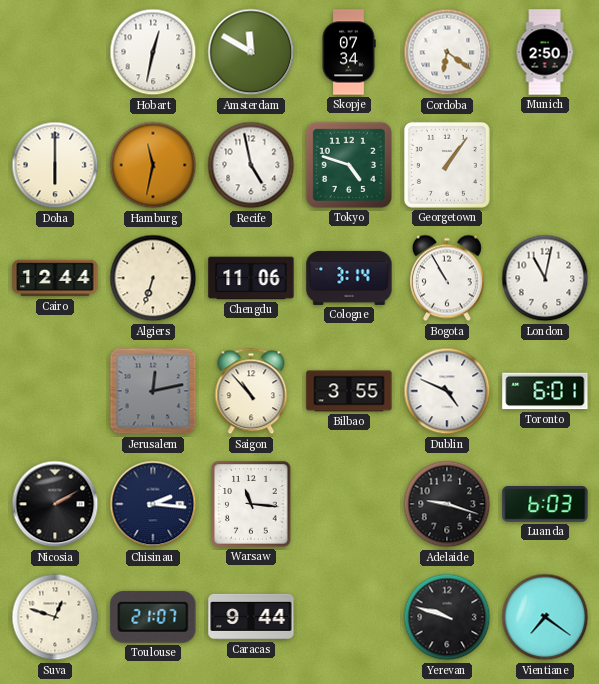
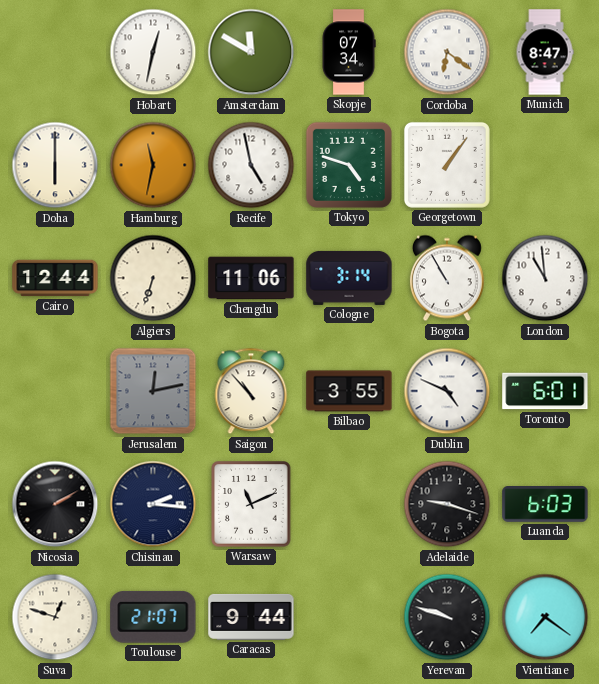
Munich: 2:50 -> 8:47 (545, 52)
London: 11:02 -> 10:59 (545, 278)
Warsaw: 11:16 -> 11:11 (251, 504)
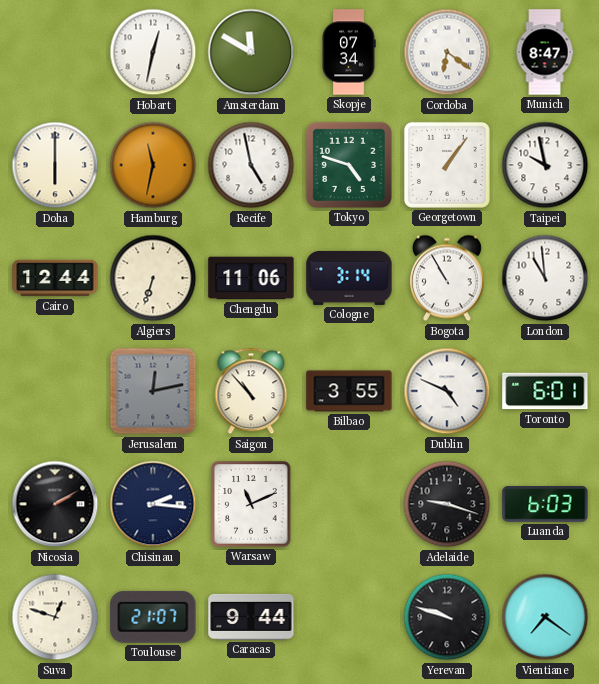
Taipei: none -> 9:58 (545, 165)
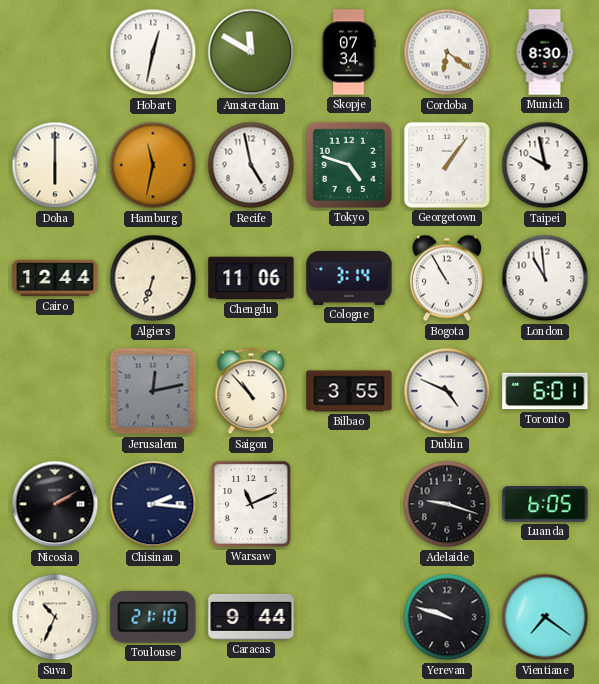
Munich: 8:47 -> 8:30 (545, 52)
Luanda: 6:03 -> 6:05 (545, 505)
Suva: 12:48 -> 10:34 (55, 617)
Toulouse: 21:07 -> 21:10 (153, 617)
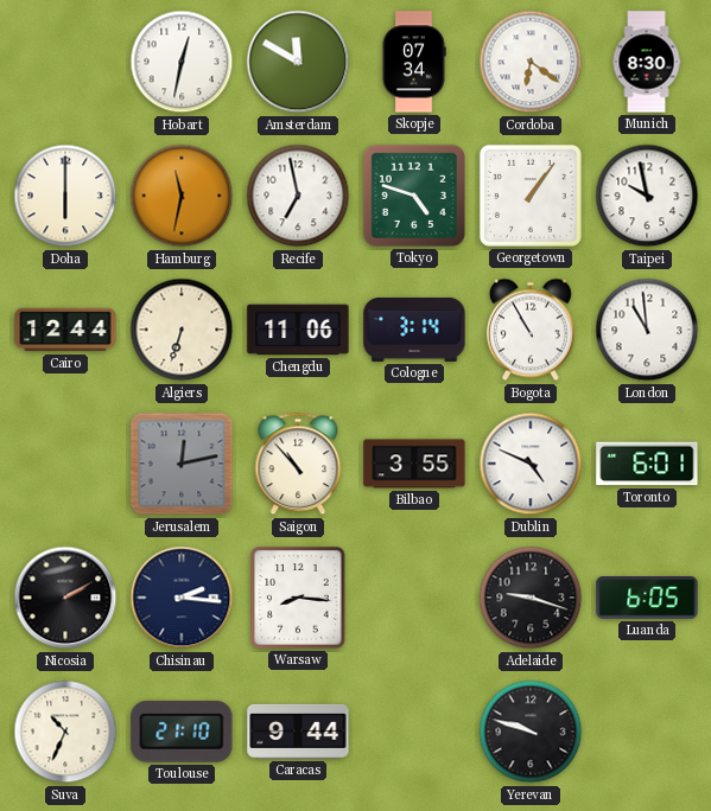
Recife: 4:58 -> 6:58 (298, 196)
Warsaw: 11:11 -> 8:16 (298, 598)
Vientiane: 7:21 -> none (545, 617)
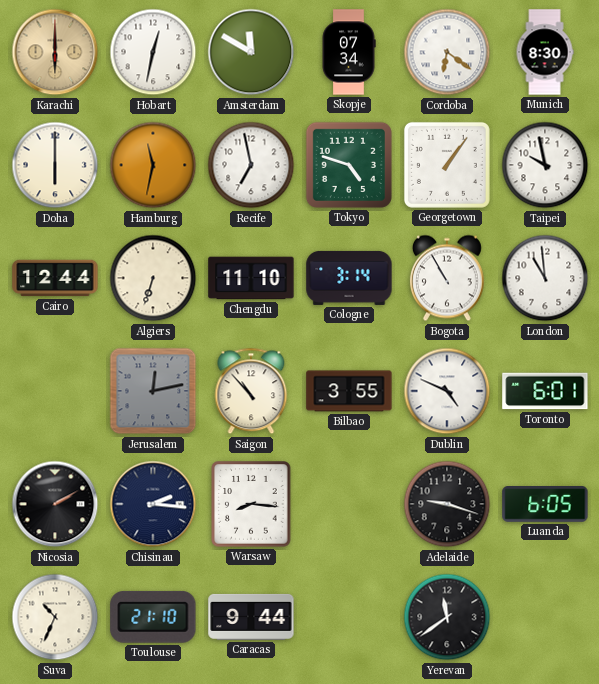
Karachi: none -> 6:00 (55, 52)
Chengdu: 11:06 -> 11:10 (251, 278)
Yerevan: 9:48 -> 11:39 (447, 617)
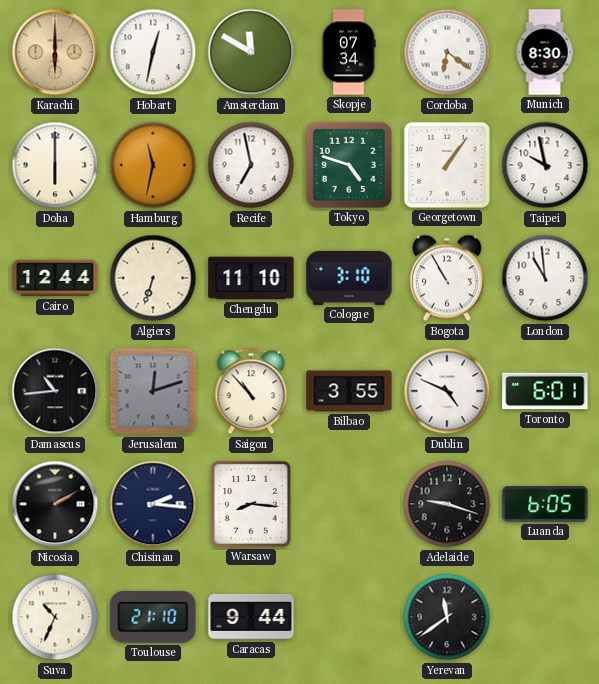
Cologne: 3:14 -> 3:10 (349, 278)
Damascus: none -> 10:44 (55, 391)
Jerusalem: 12:13 -> 12:12 (153, 391)
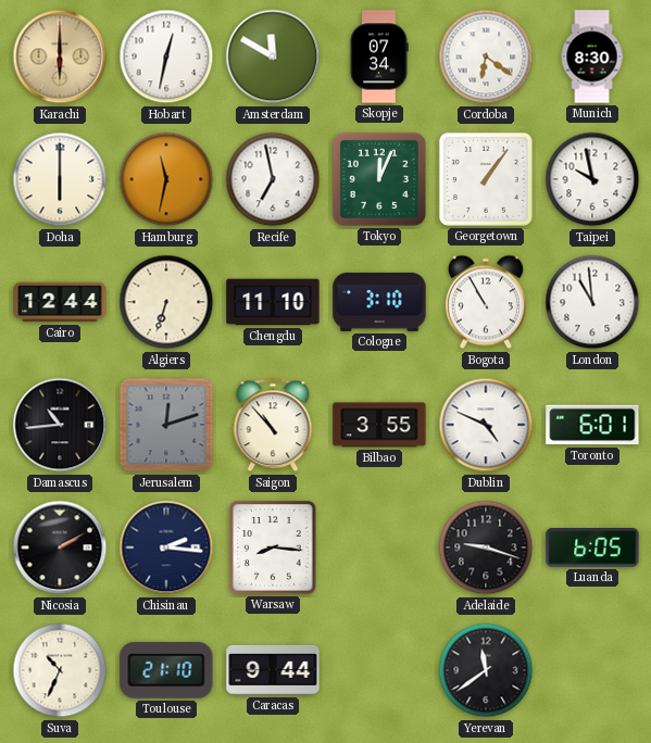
Tokyo: 4:48 -> 12:04 (379, 179)
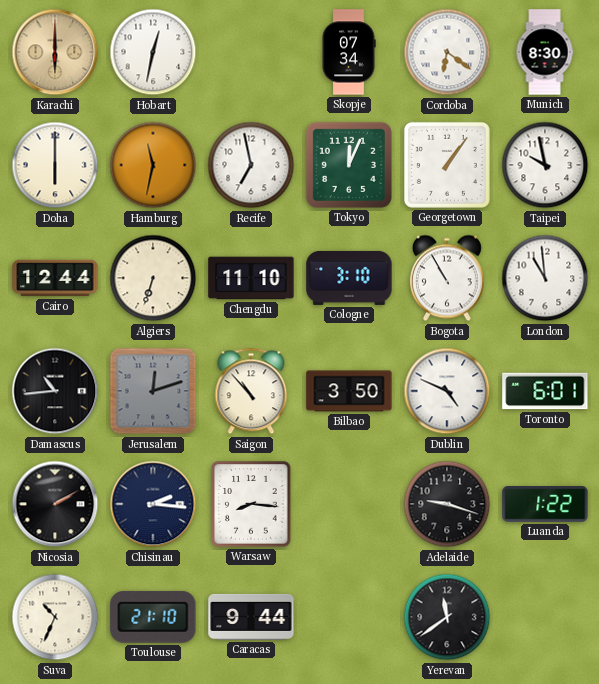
Amsterdam: 11:50 -> none (273, 56)
Bilbao: 3:55 -> 3:50 (349, 391)
Luanda: 6:05 -> 1:22 (545, 505)
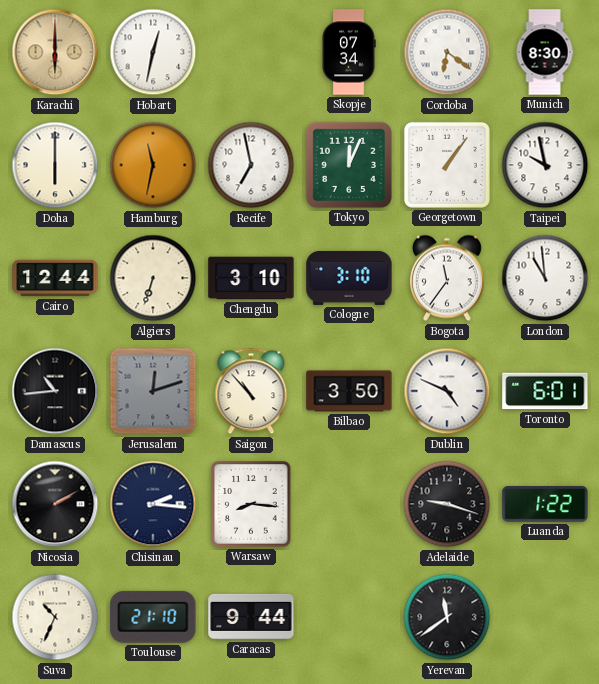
Chengdu: 11:10 -> 3:10 (251, 278)
Bogota: 10:55 -> 11:36 (447, 278)
